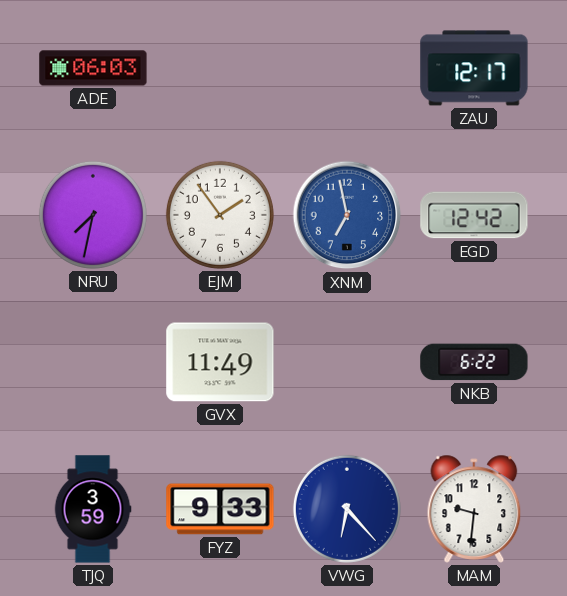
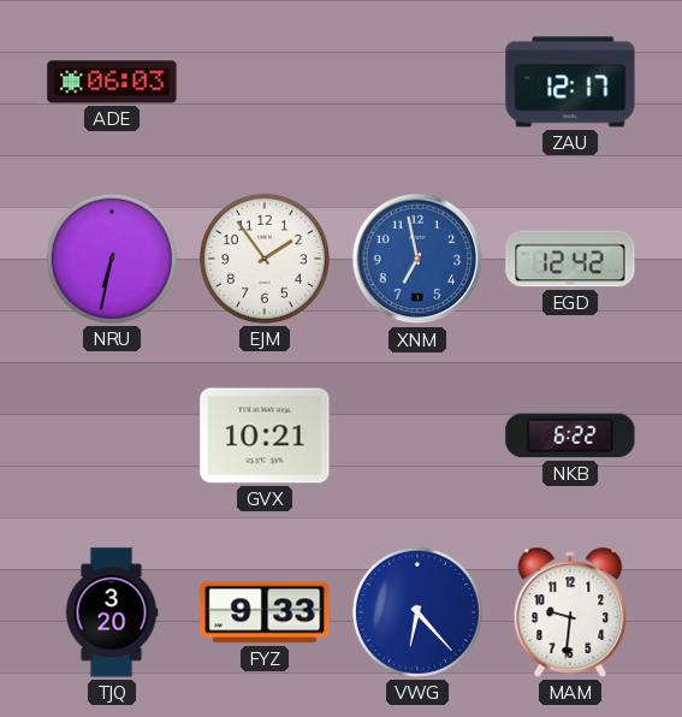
NRU: 7:32 -> 6:32 (112, 259)
GVX: 11:49 -> 10:21 (265, 435)
TJQ: 3:59 -> 3:20 (112, 612)
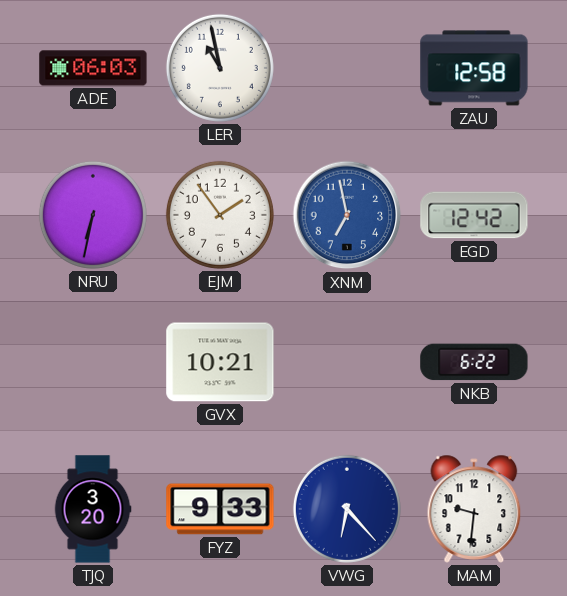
LER: none -> 10:58 (220, 68)
ZAU: 12:17 -> 12:58 (474, 68)
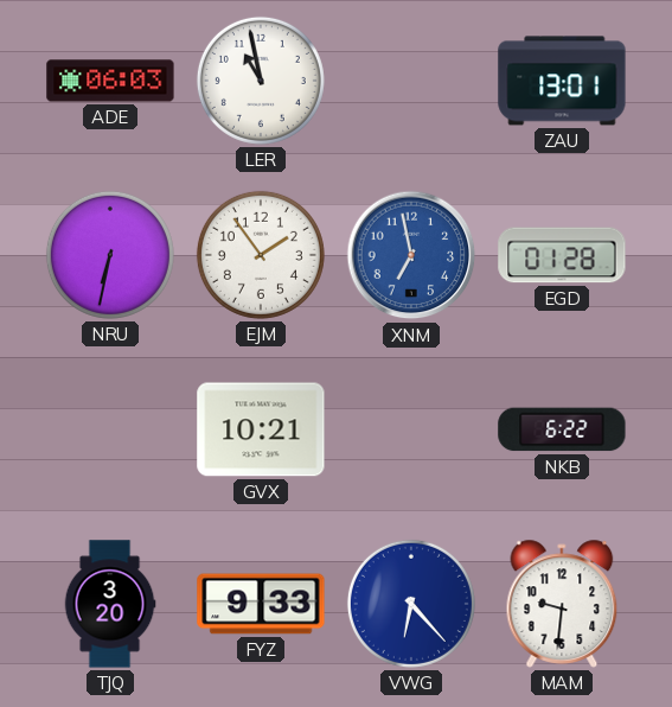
ZAU: 12:58 -> 13:01 (562, 81)
EGD: 12:42 -> 01:28 (562, 255)
